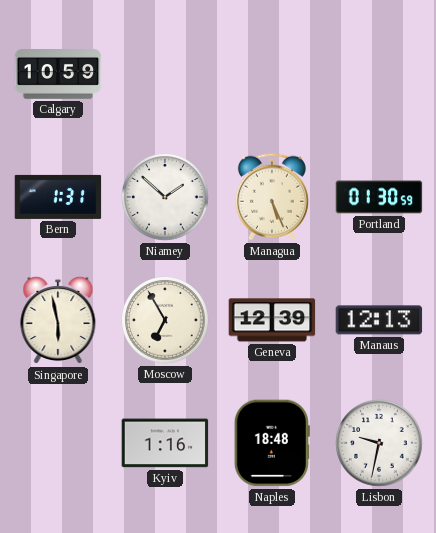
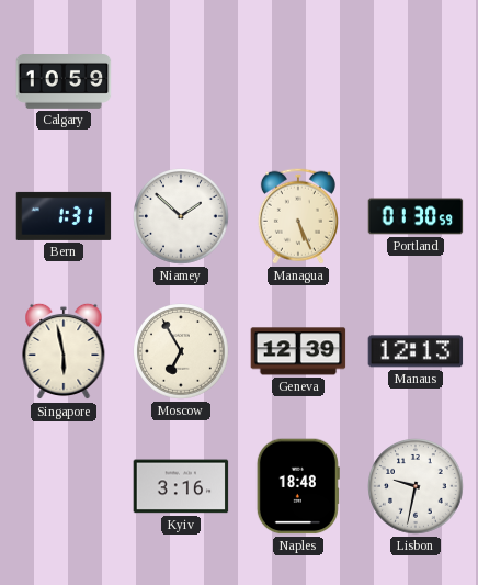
Kyiv: 1:16 -> 3:16 (181, 486)
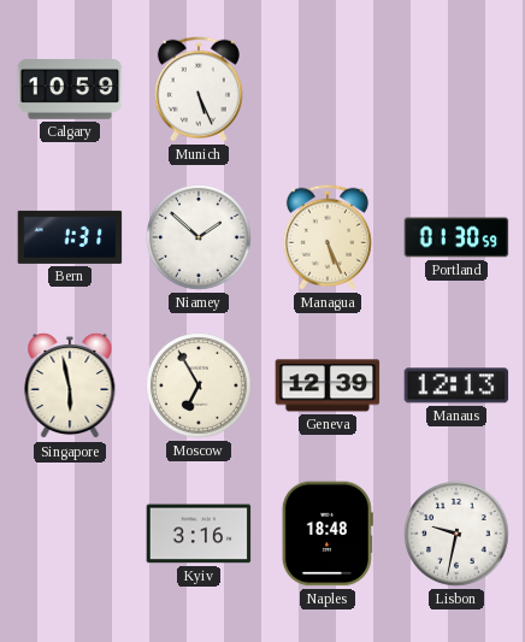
Munich: none -> 5:26 (199, 89)
